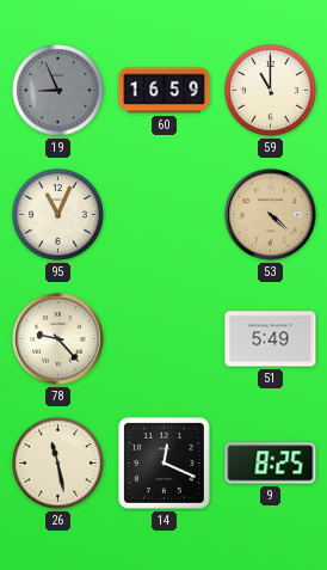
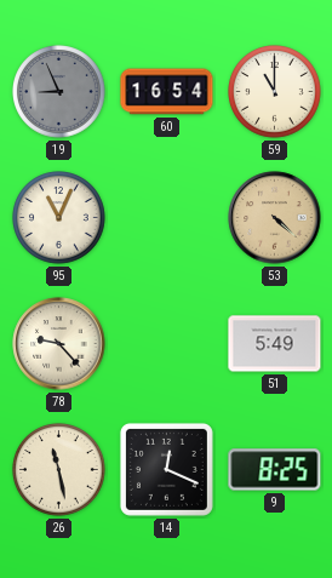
60: 16:59 -> 16:54 (167, 92)
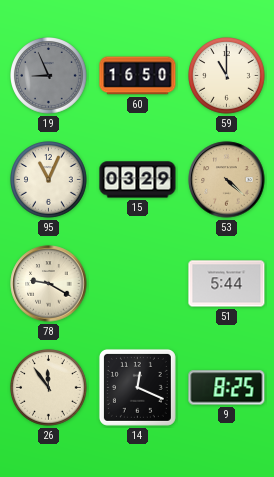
60: 16:54 -> 16:50 (138, 76)
15: none -> 03:29 (138, 180)
78: 9:23 -> 9:20 (49, 284)
51: 5:49 -> 5:44 (227, 284)
26: 11:28 -> 11:54 (49, 388)
